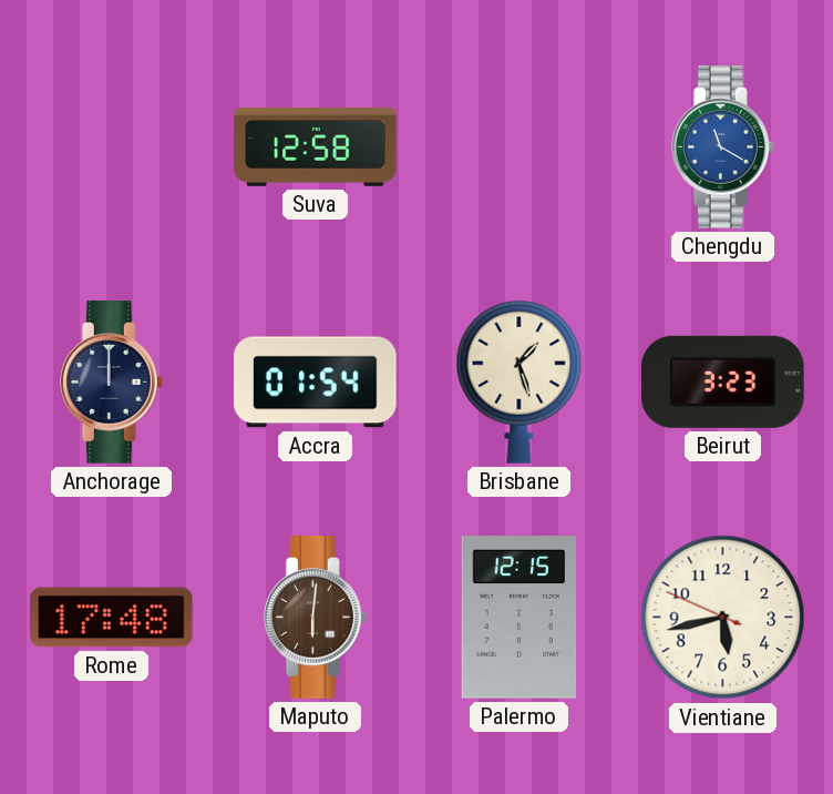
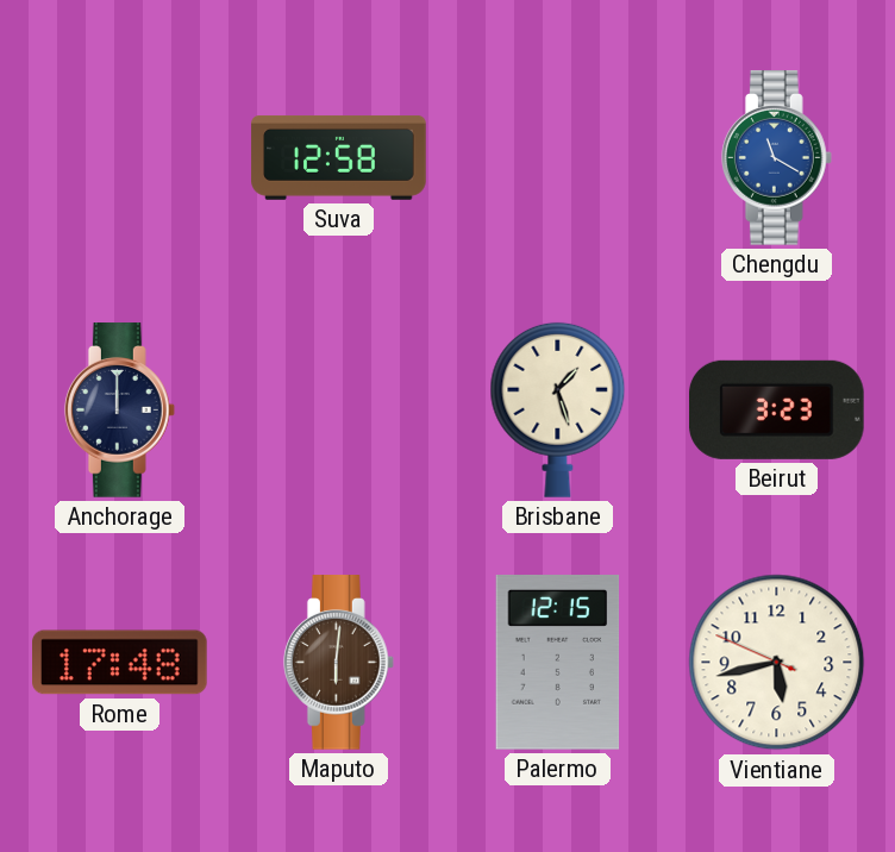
Accra: 01:54 -> none (316, 383)
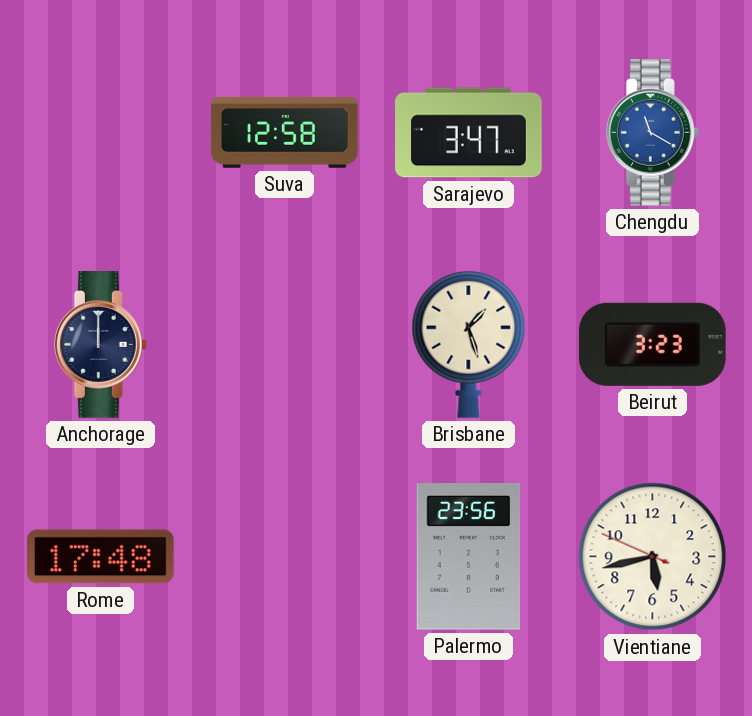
Sarajevo: none -> 3:47 (469, 133)
Maputo: 6:01 -> none (338, 663)
Palermo: 12:15 -> 23:56 (469, 557)
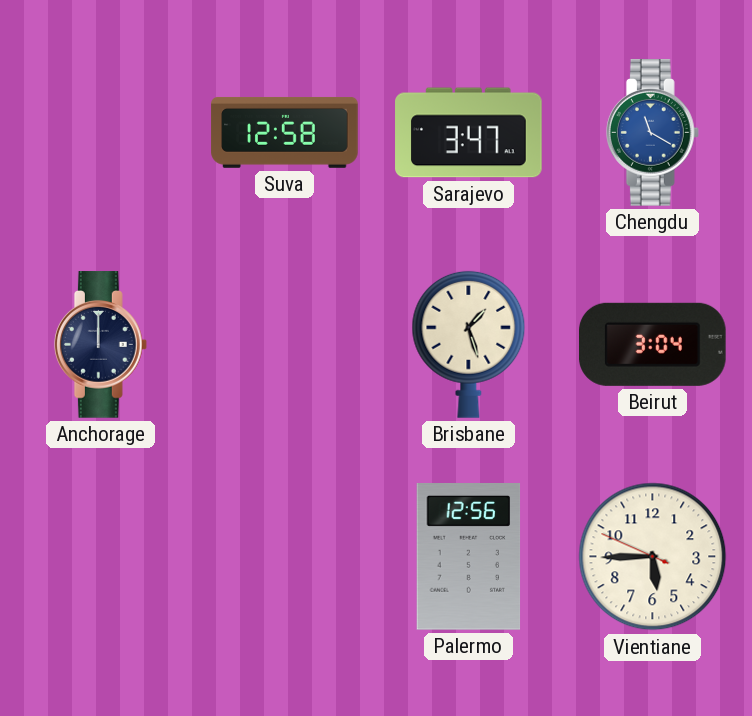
Beirut: 3:23 -> 3:04 (653, 344)
Rome: 17:48 -> none (101, 557)
Palermo: 23:56 -> 12:56 (469, 557)
Vientiane: 5:42 -> 5:44 (653, 557)
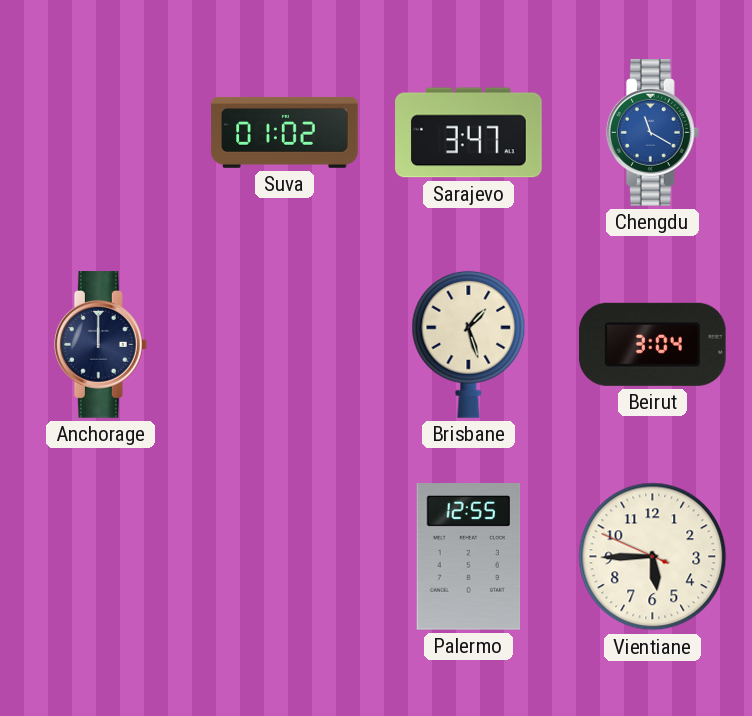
Suva: 12:58 -> 01:02 (285, 132)
Palermo: 12:56 -> 12:55 (469, 557)
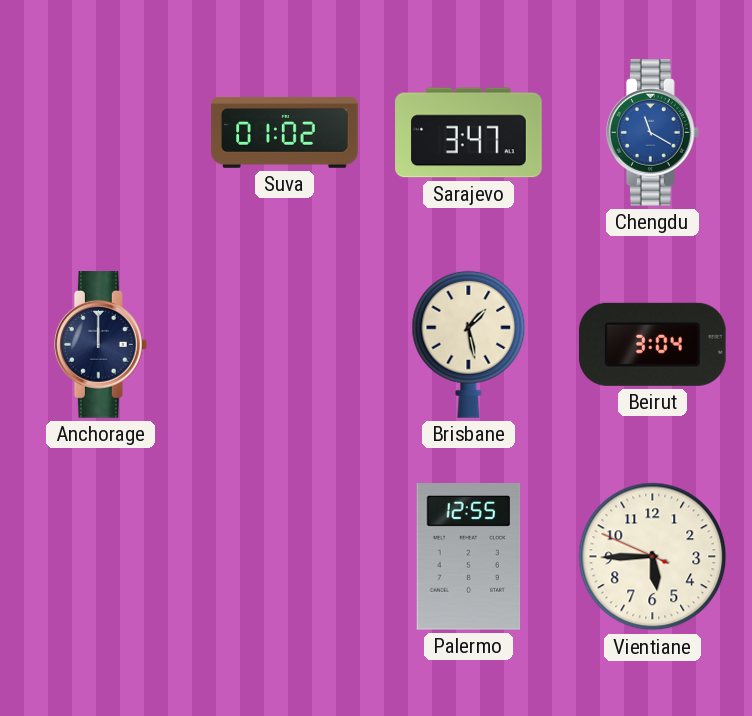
Brisbane: 1:27 -> 1:28 (469, 344)
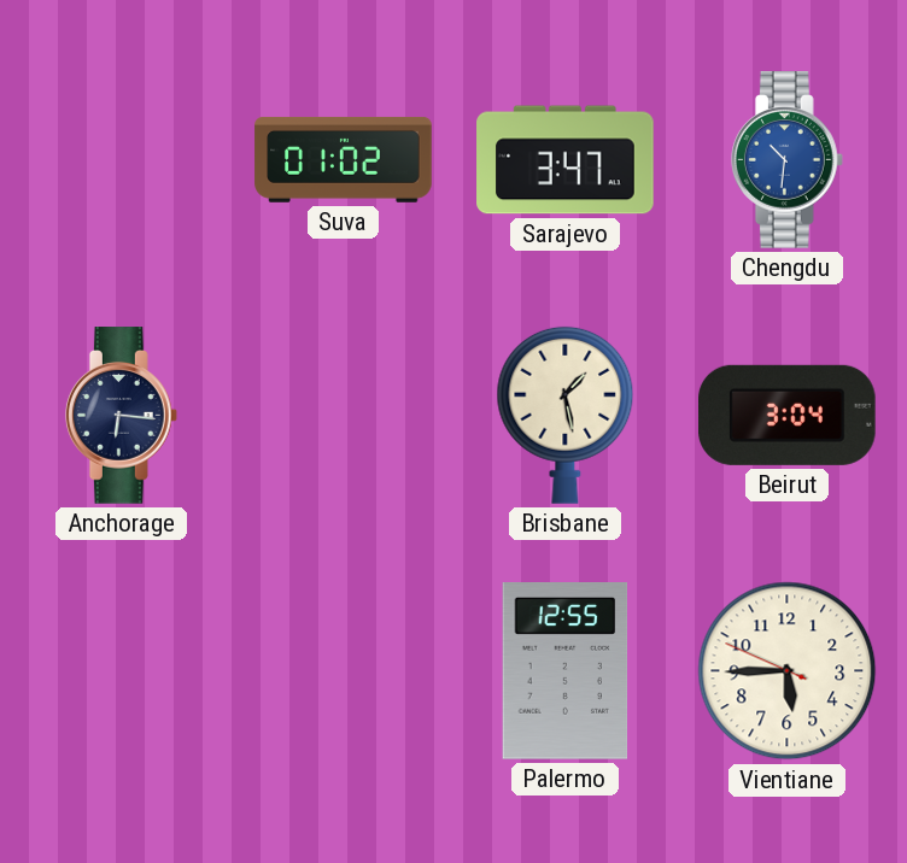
Chengdu: 11:20 -> 10:31 (786, 160)
Anchorage: 12:00 -> 6:16 (121, 416)
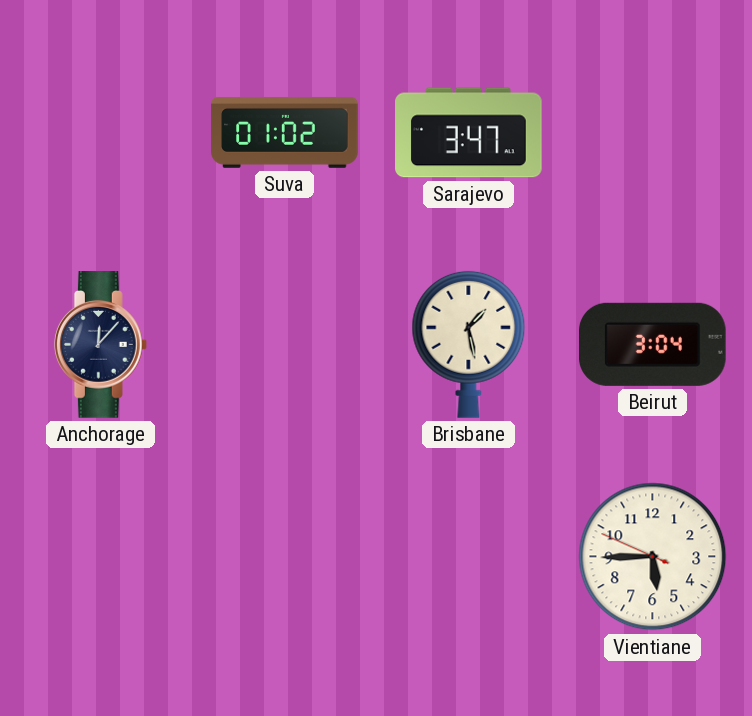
Chengdu: 10:31 -> none (786, 160)
Anchorage: 6:16 -> 12:07 (100, 345)
Palermo: 12:55 -> none (566, 671)
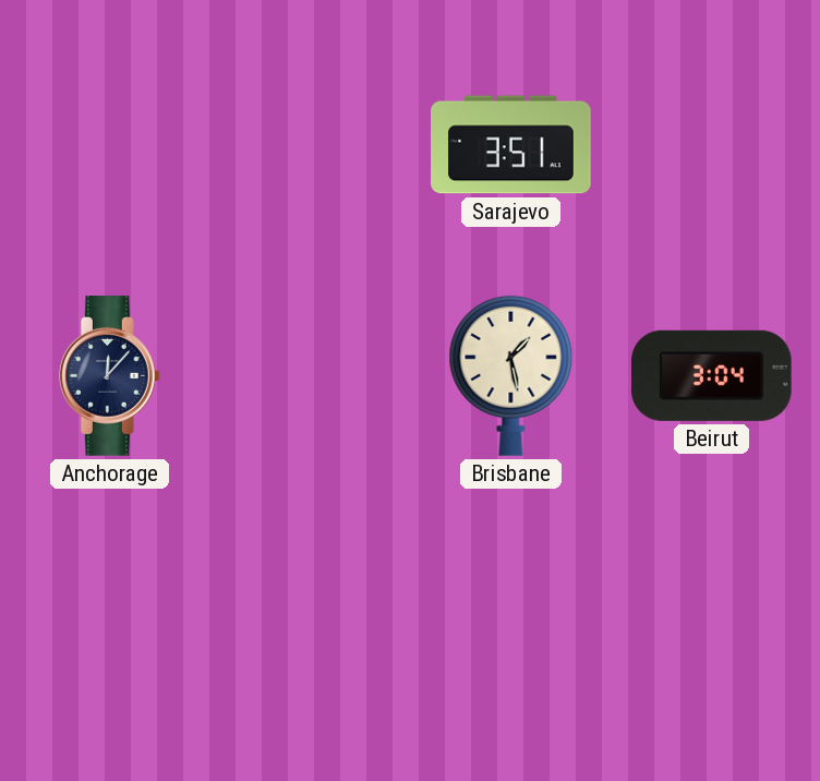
Suva: 01:02 -> none (285, 132)
Sarajevo: 3:47 -> 3:51 (511, 145)
Vientiane: 5:44 -> none (653, 557)
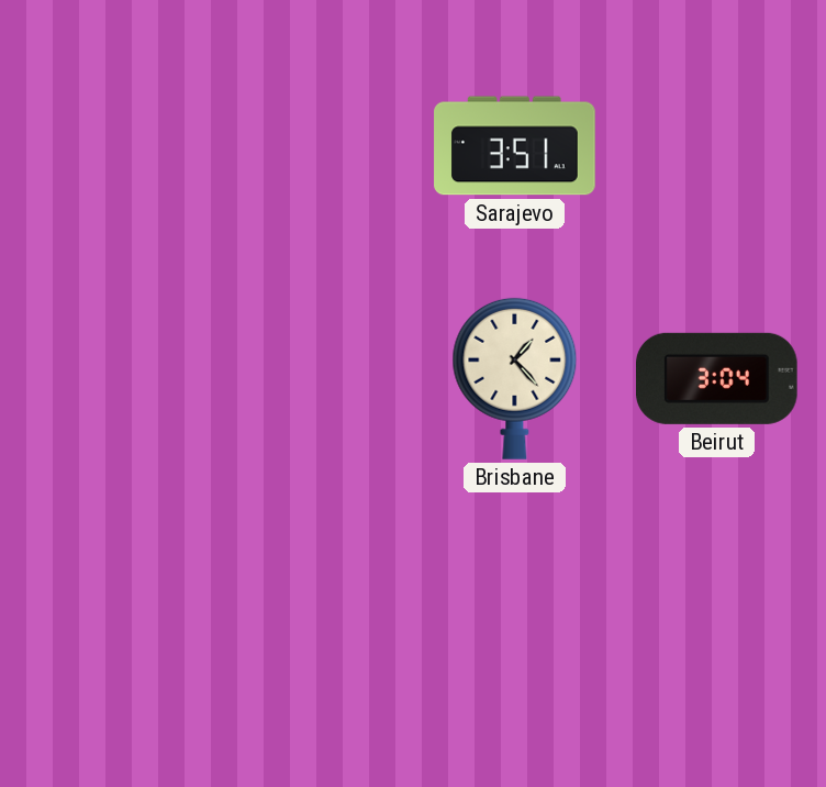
Anchorage: 12:07 -> none (109, 376)
Brisbane: 1:28 -> 1:23 (515, 378)
